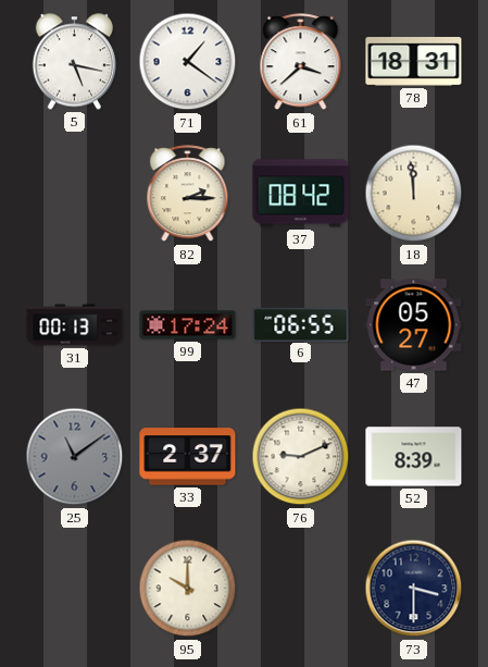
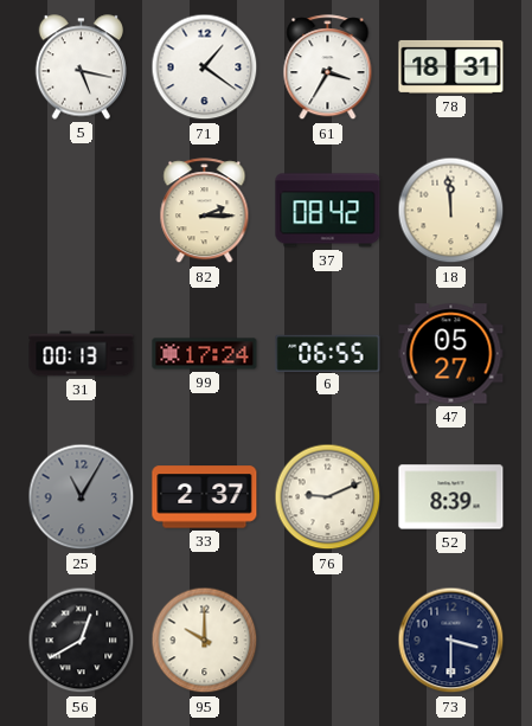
61: 3:38 -> 3:35 (328, 68)
25: 11:09 -> 11:05 (82, 497)
56: none -> 12:40 (82, 641)
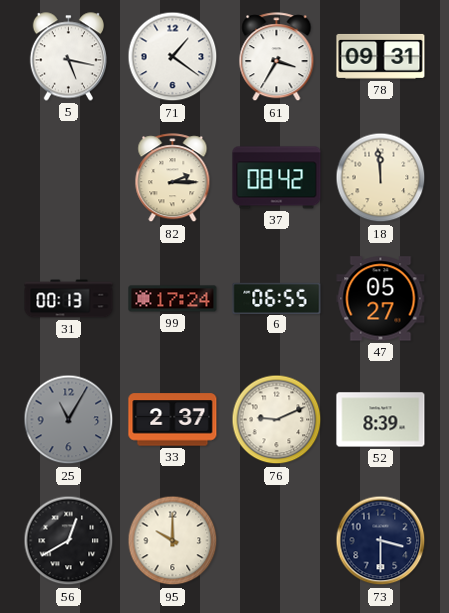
78: 18:31 -> 09:31 (381, 56)
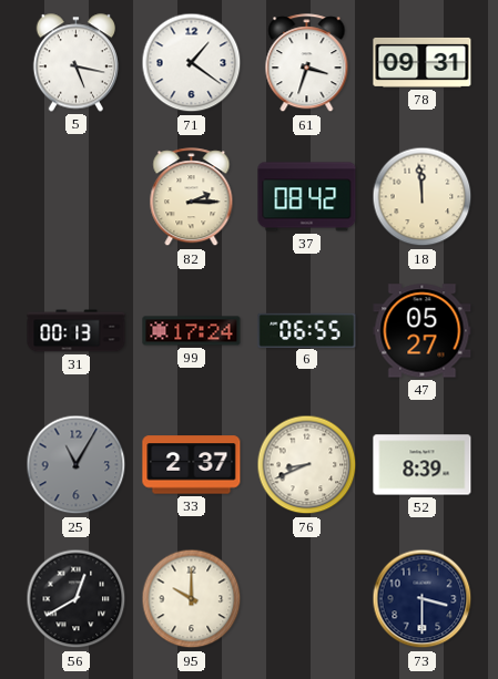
61: 3:35 -> 3:33 (307, 63)
76: 9:11 -> 8:41 (307, 465)
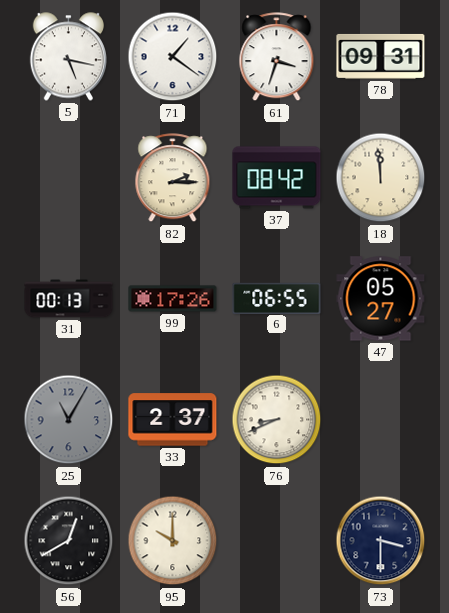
99: 17:24 -> 17:26 (173, 299)
52: 8:39 -> none (423, 465)
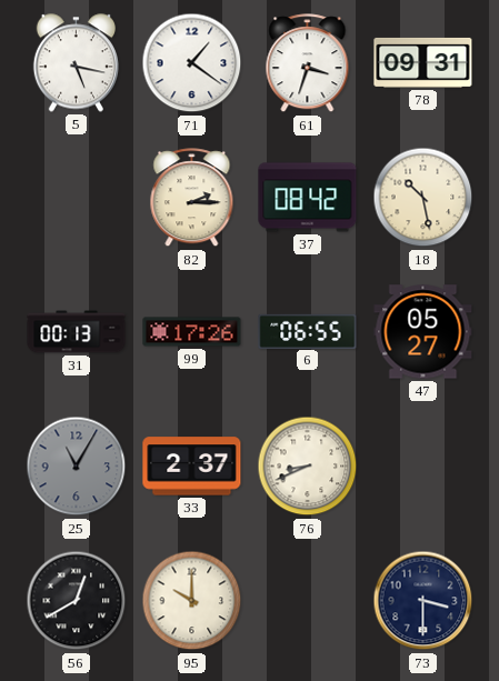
18: 11:59 -> 10:28 (423, 198)
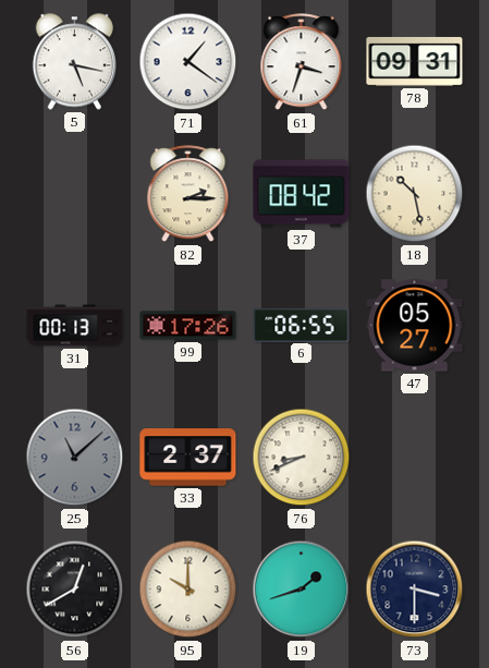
25: 11:05 -> 11:08 (75, 458)
19: none -> 1:42 (302, 590)
